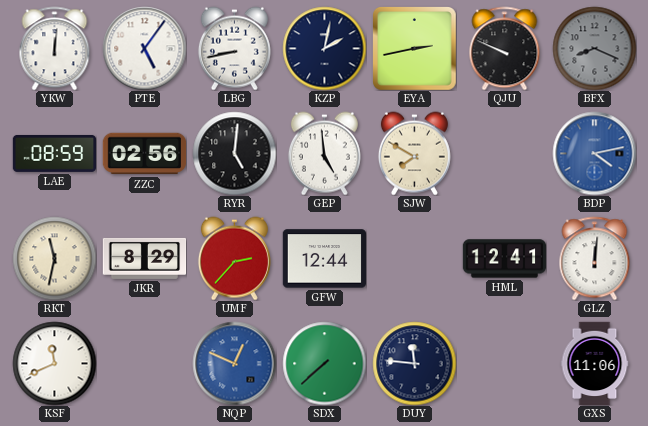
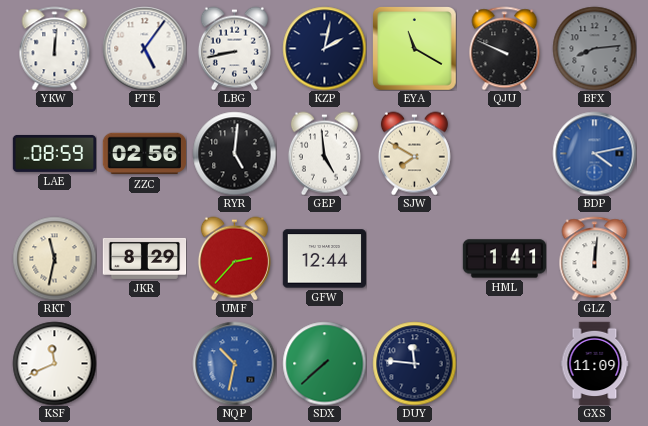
EYA: 2:43 -> 11:20 (415, 49)
BFX: 8:19 -> 8:14 (594, 48)
HML: 12:41 -> 1:41 (504, 259)
NQP: 12:49 -> 10:32 (234, 363)
GXS: 11:06 -> 11:09 (595, 363)
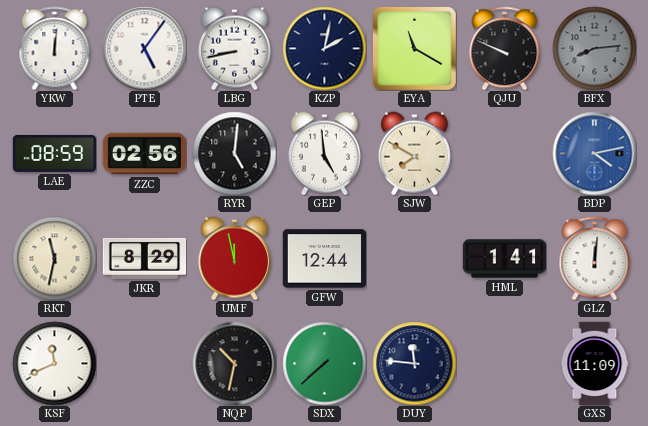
UMF: 2:37 -> 11:58 (234, 258)
NQP dial: blue -> black (234, 363)
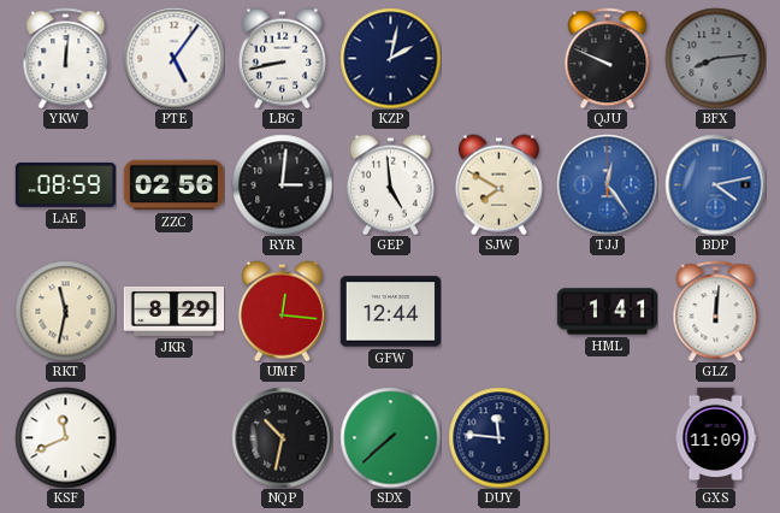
EYA: 11:20 -> none (415, 49)
RYR: 5:01 -> 3:01 (282, 184)
TJJ: none -> 12:24 (607, 184)
UMF: 11:58 -> 12:16 (282, 311)
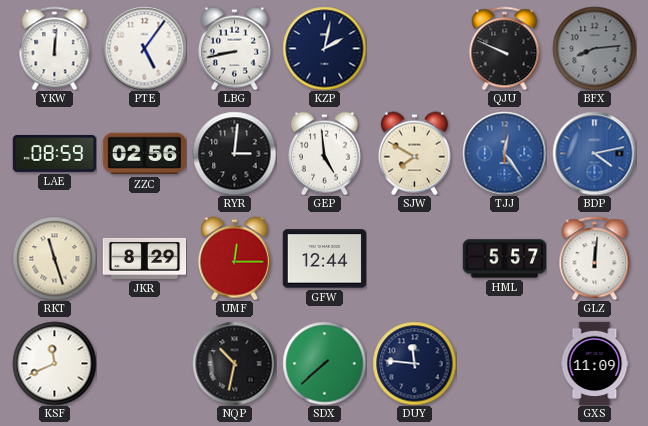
RKT: 11:32 -> 11:27 (54, 258)
UMF: 12:16 -> 12:15 (234, 258)
HML: 1:41 -> 5:57 (504, 259)
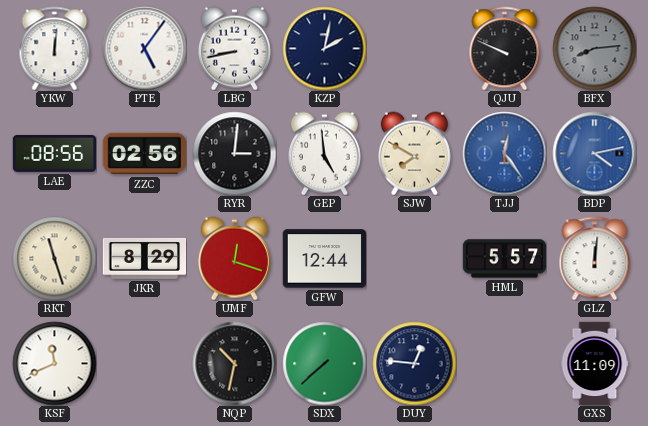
LAE: 08:59 -> 08:56 (54, 153)
UMF: 12:15 -> 12:18 (234, 258)
DUY: 11:46 -> 12:46 (414, 363)
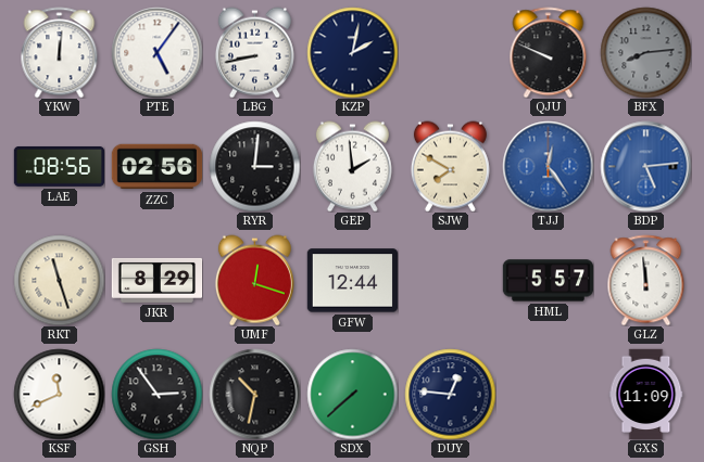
GEP: 4:59 -> 1:59 (352, 166)
BDP: 4:13 -> 5:14 (645, 166)
GLZ: 12:01 -> 11:59 (646, 280)
GSH: none -> 2:54 (156, 394)
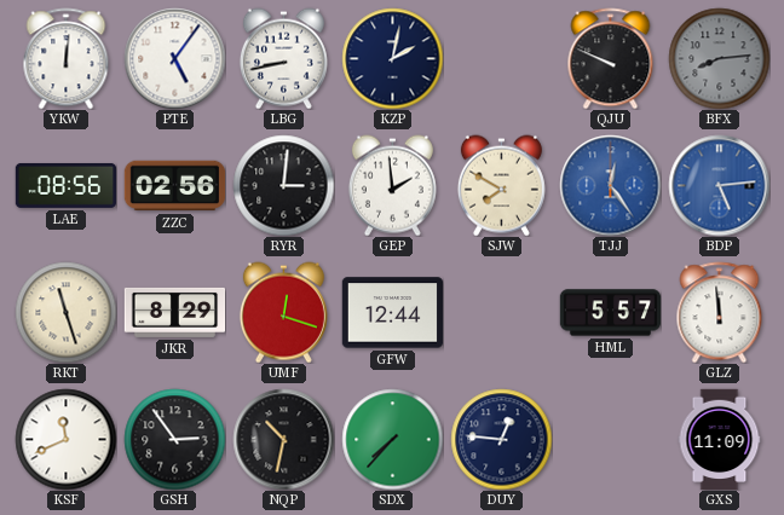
SDX: 7:38 -> 7:37 (392, 439)
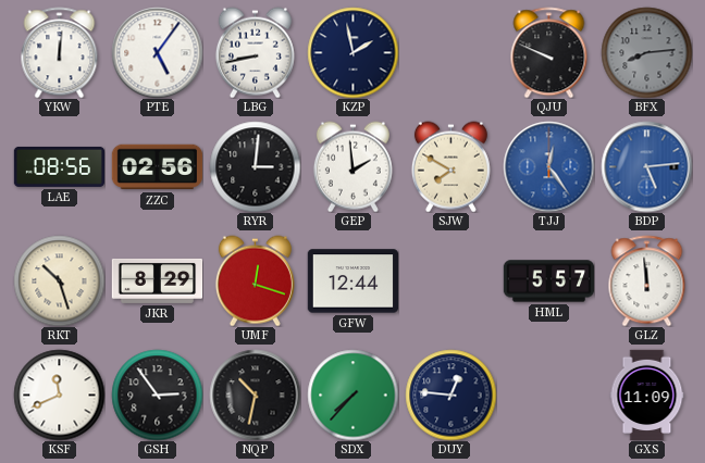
KZP: 2:02 -> 1:58 (352, 52)
RKT: 11:27 -> 10:27 (59, 280)
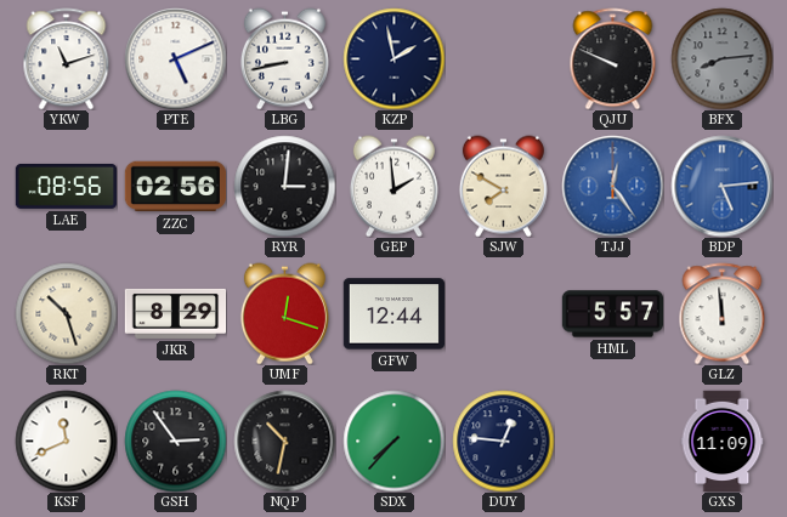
YKW: 12:01 -> 11:12 (67, 58)
PTE: 5:06 -> 5:11 (175, 58)
